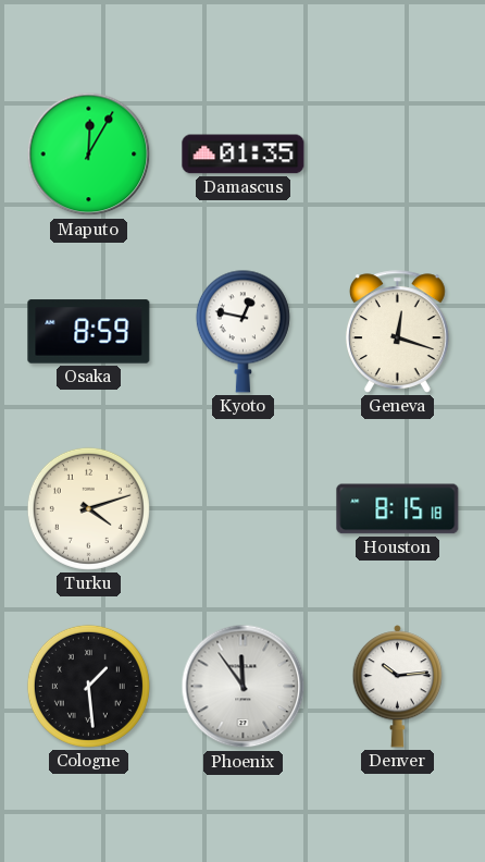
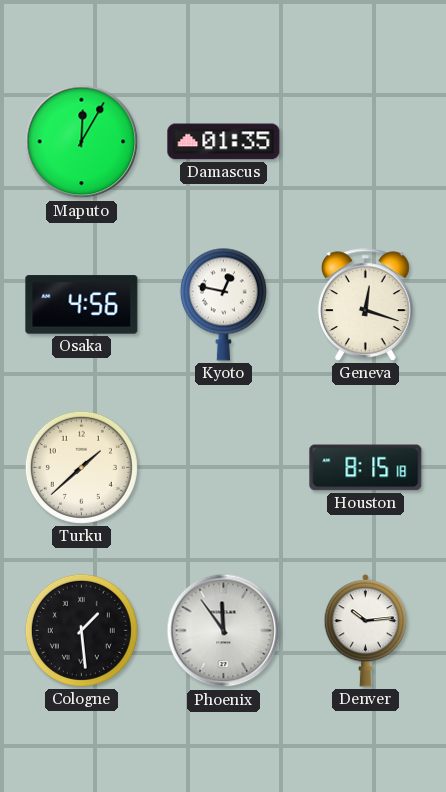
Osaka: 8:59 -> 4:56 (82, 305)
Turku: 4:12 -> 1:38 (81, 467)
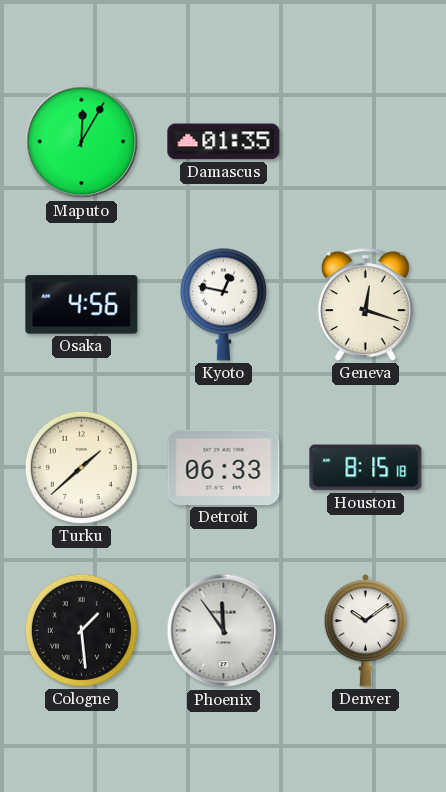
Detroit: none -> 06:33 (224, 467)
Denver: 10:14 -> 10:09 (366, 631)
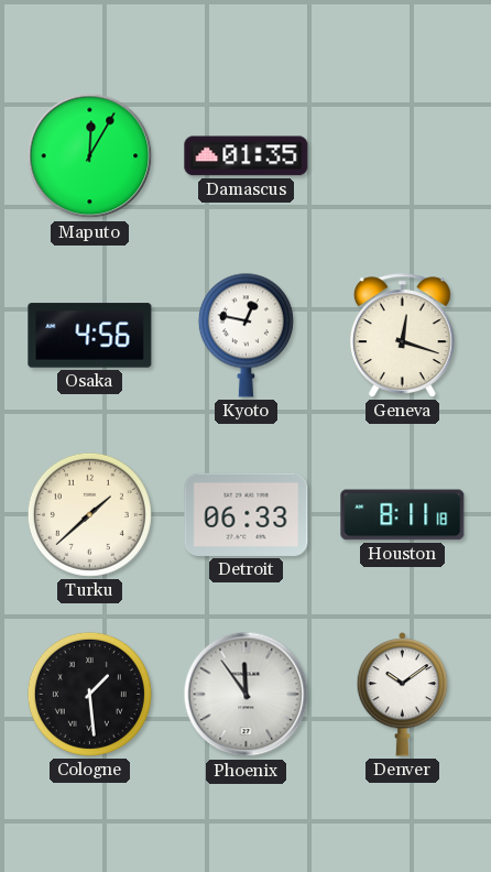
Houston: 8:15 -> 8:11 (403, 515)
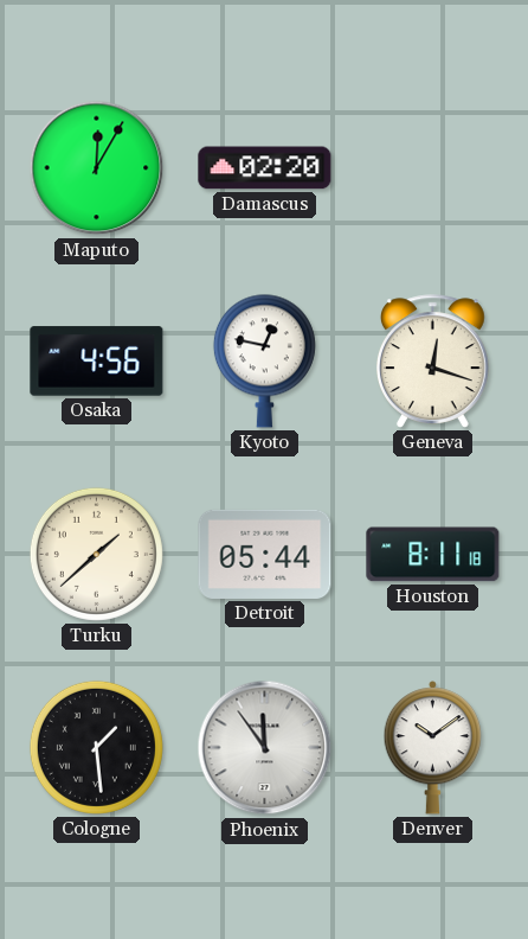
Damascus: 01:35 -> 02:20 (265, 168)
Detroit: 06:33 -> 05:44 (265, 554)
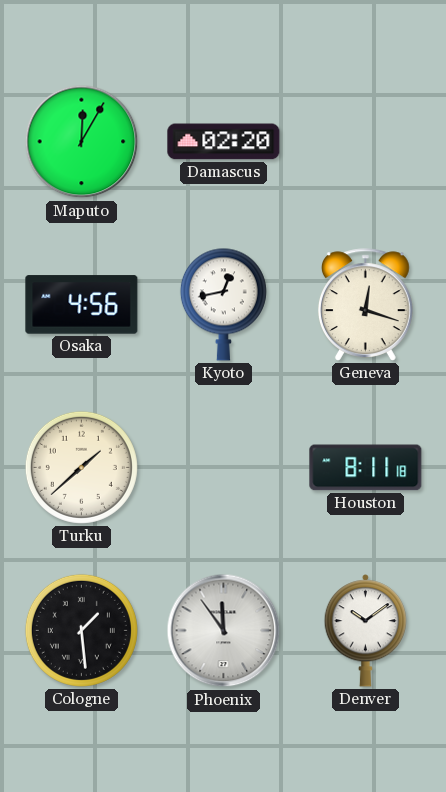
Kyoto: 12:47 -> 12:43 (223, 304)
Detroit: 05:44 -> none (265, 554)
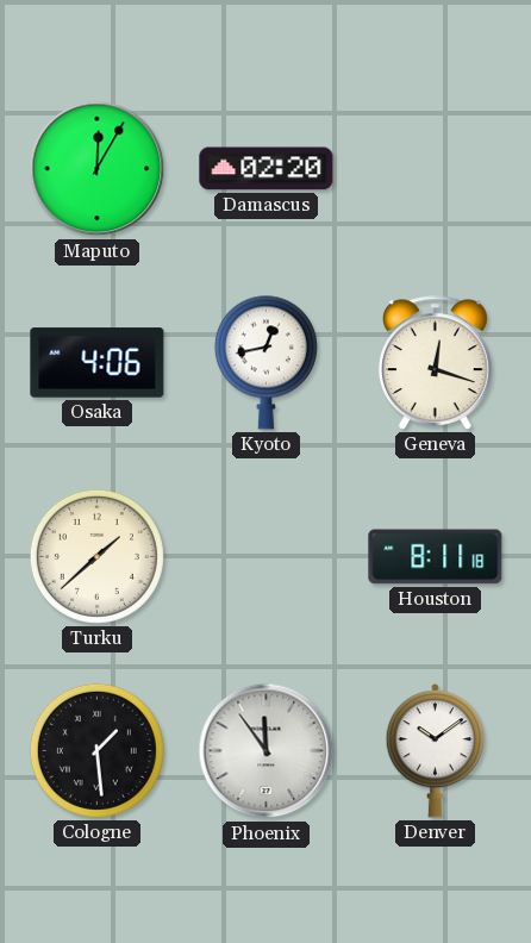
Osaka: 4:56 -> 4:06 (98, 363)
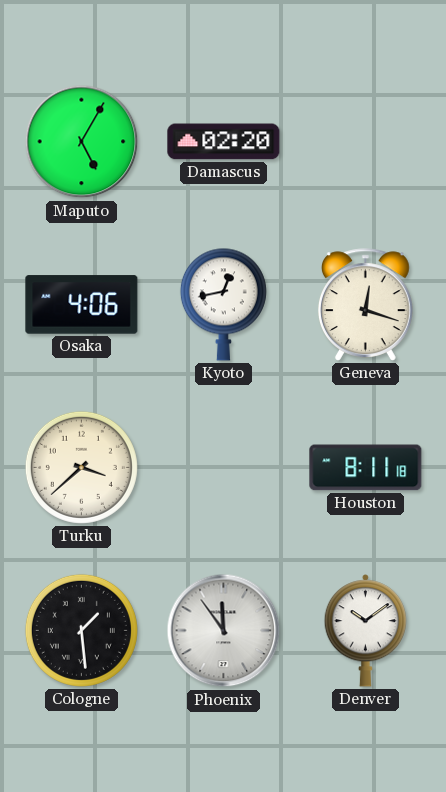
Maputo: 12:05 -> 5:05 (82, 142)
Turku: 1:38 -> 3:38 (81, 467)
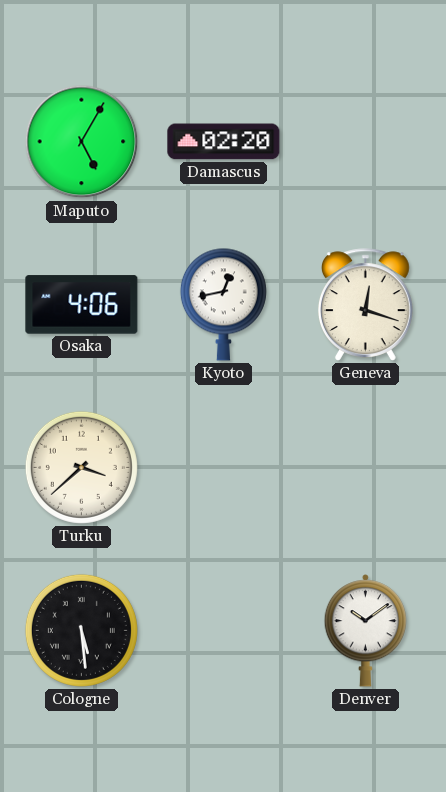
Houston: 8:11 -> none (366, 468)
Cologne: 1:29 -> 5:29 (81, 630)
Phoenix: 11:54 -> none (224, 631)
